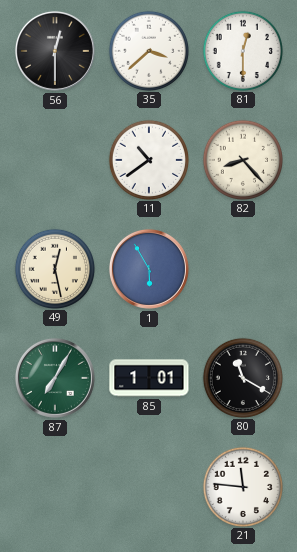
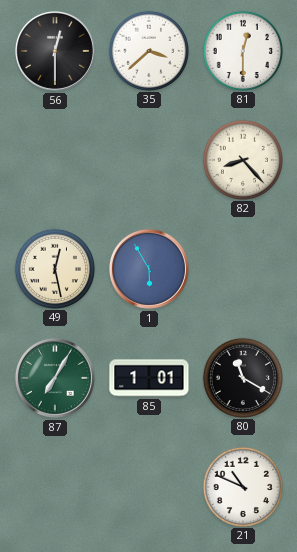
11: 10:39 -> none (148, 159)
21: 11:46 -> 10:49 (242, 486)
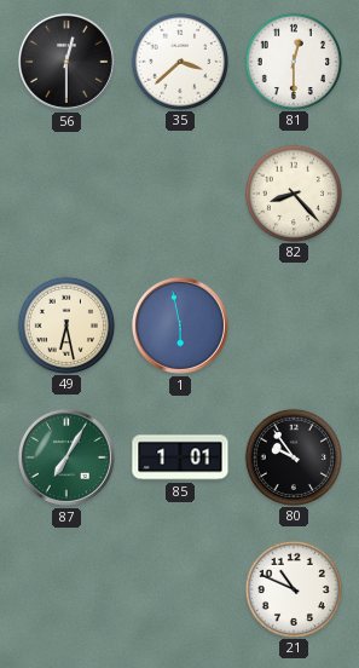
49: 12:28 -> 6:28 (65, 324)
1: 5:55 -> 5:58 (180, 326)
80: 11:20 -> 9:54 (293, 456)
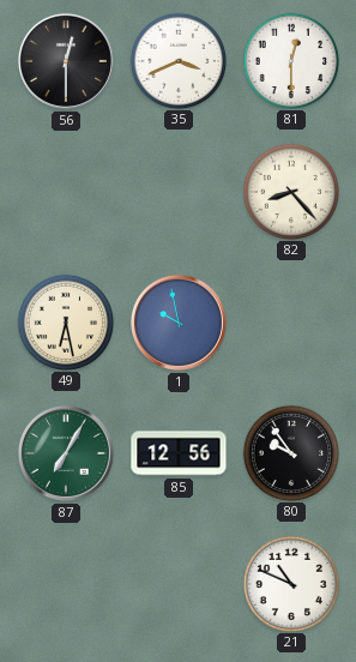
35: 3:38 -> 3:41 (177, 60)
1: 5:58 -> 9:58 (179, 323)
85: 1:01 -> 12:56 (179, 453)
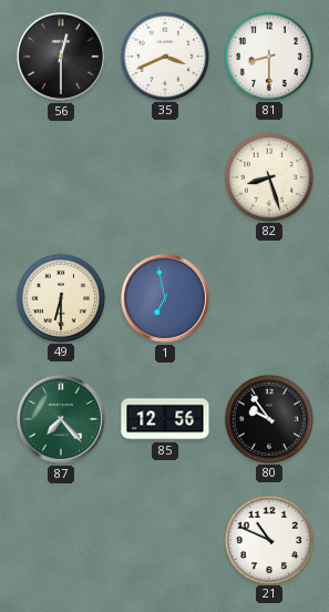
81: 12:30 -> 8:30 (268, 55)
82: 8:23 -> 8:27 (268, 176)
49: 6:28 -> 6:30 (60, 297)
1: 9:58 -> 6:58 (165, 298)
87: 7:05 -> 7:23 (61, 419)
